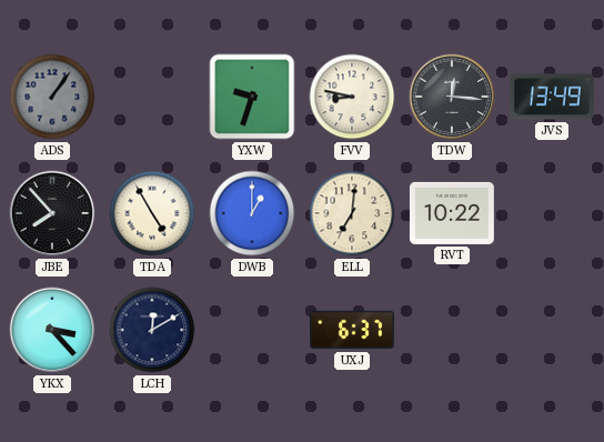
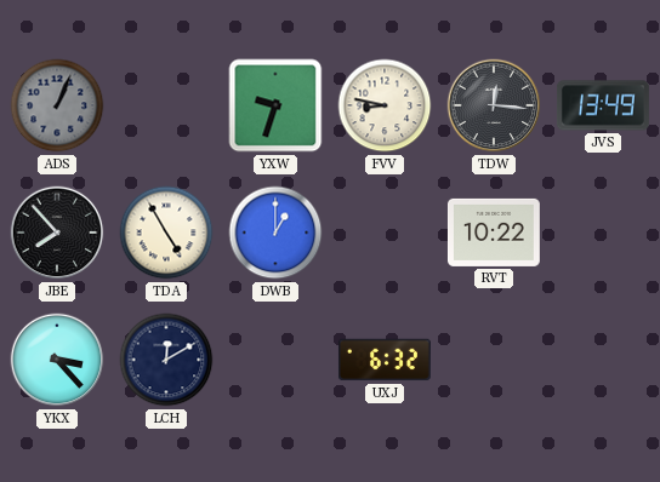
ADS: 1:06 -> 1:04 (57, 105)
ELL: 7:01 -> none (352, 213)
UXJ: 6:37 -> 6:32 (385, 360)
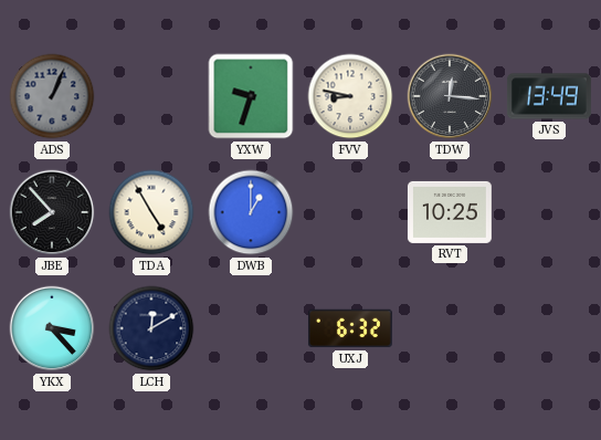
RVT: 10:22 -> 10:25 (450, 212)
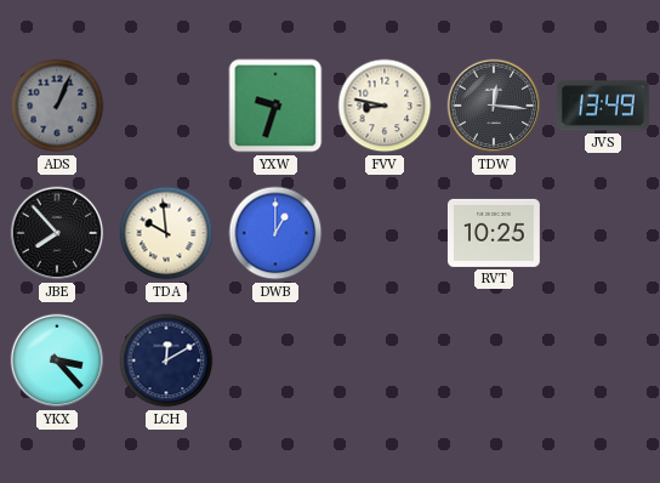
TDA: 4:55 -> 9:59 (166, 233)
UXJ: 6:32 -> none (350, 328)
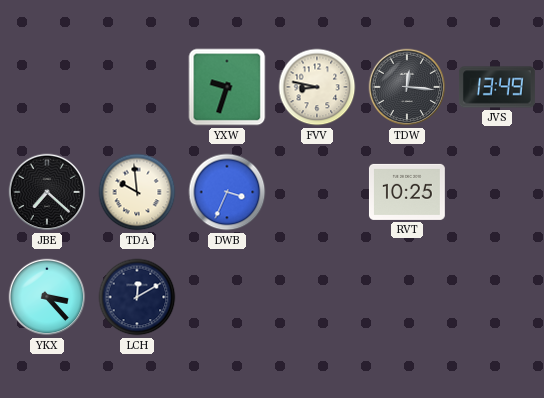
ADS: 1:04 -> none (57, 106)
JBE: 7:53 -> 7:22 (47, 192)
DWB: 1:00 -> 3:34 (227, 192)
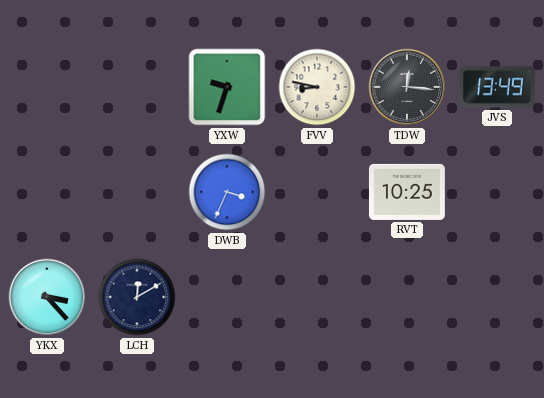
JBE: 7:22 -> none (47, 192)
TDA: 9:59 -> none (137, 192)
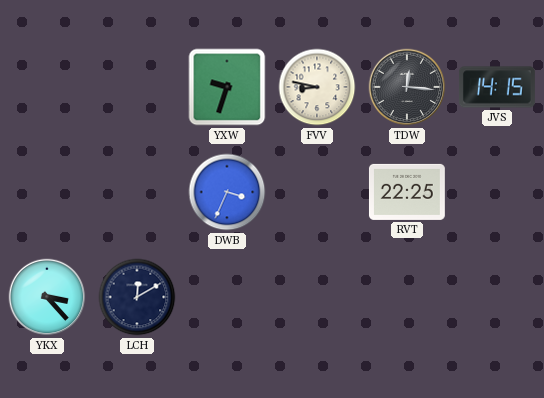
JVS: 13:49 -> 14:15 (497, 87)
RVT: 10:25 -> 22:25 (407, 192)
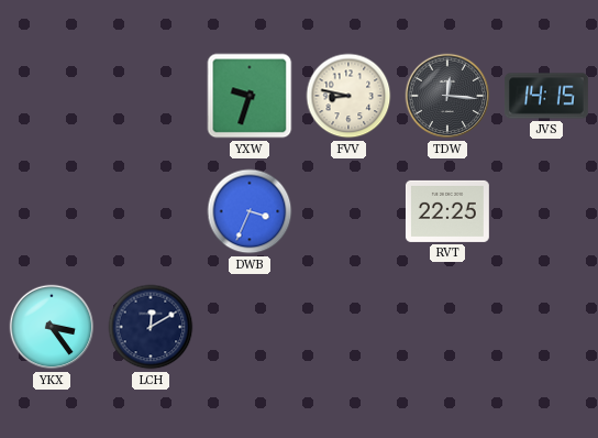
YKX: 3:23 -> 3:24 (52, 327)
